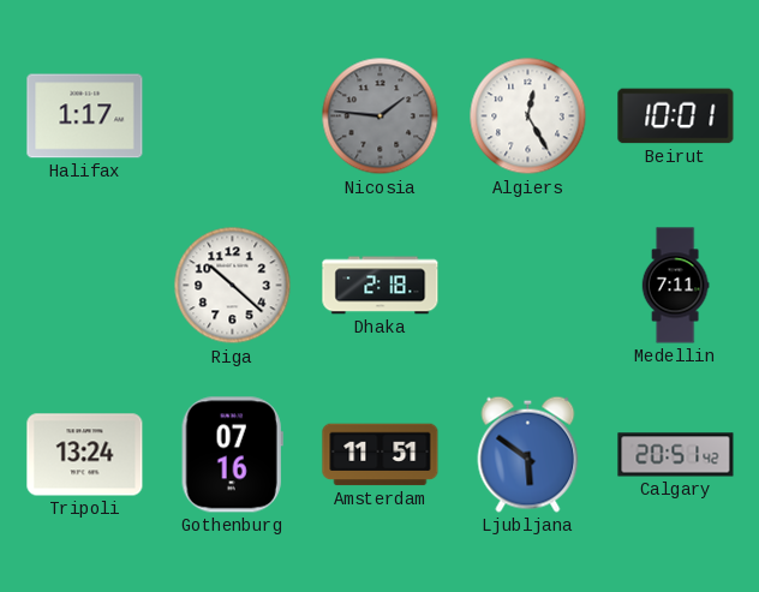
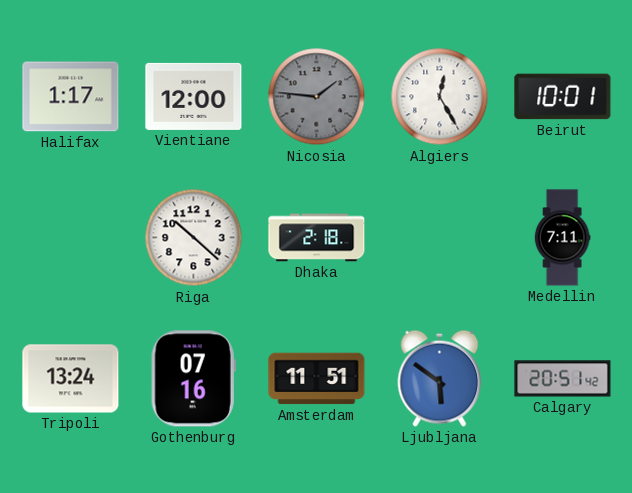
Vientiane: none -> 12:00 (194, 96)
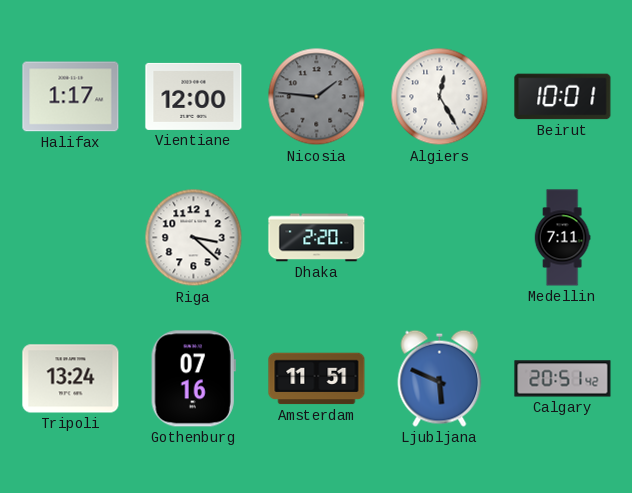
Riga: 10:22 -> 3:22 (194, 238)
Dhaka: 2:18 -> 2:20 (317, 238)
Ljubljana: 5:51 -> 5:49 (440, 378)
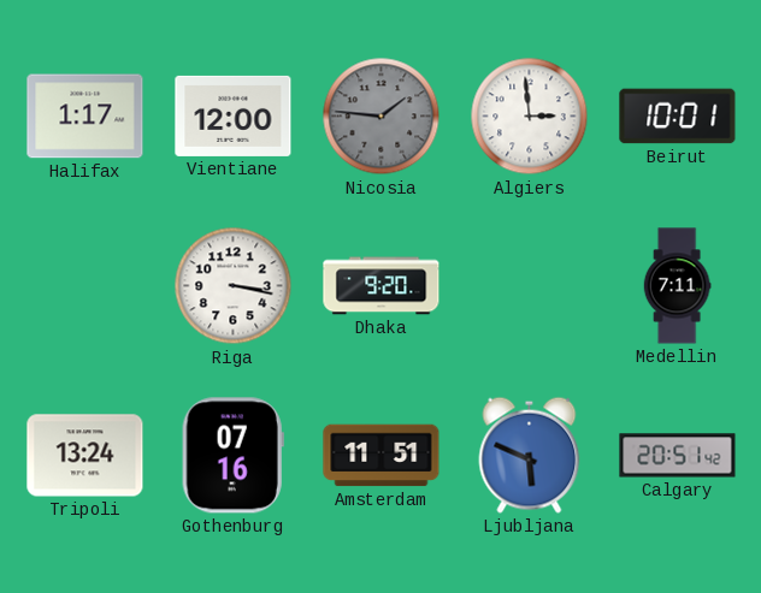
Algiers: 12:25 -> 2:59 (530, 117)
Riga: 3:22 -> 3:17 (234, 286)
Dhaka: 2:20 -> 9:20 (382, 286)
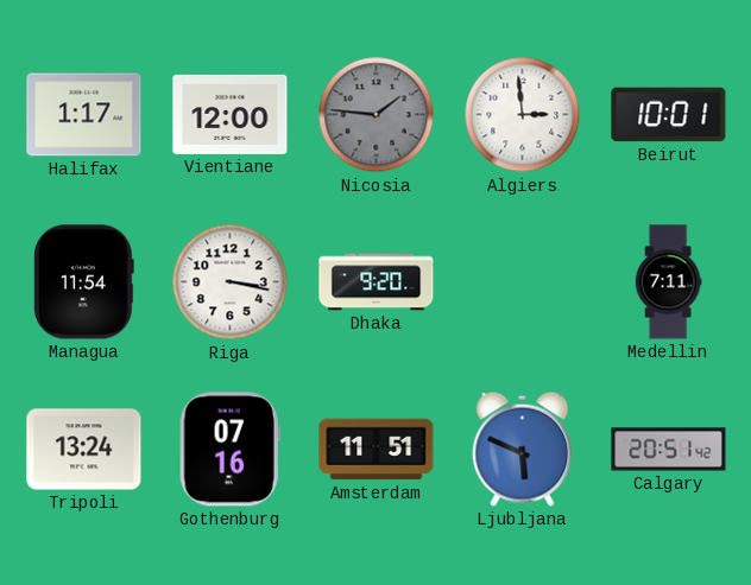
Managua: none -> 11:54 (83, 282)
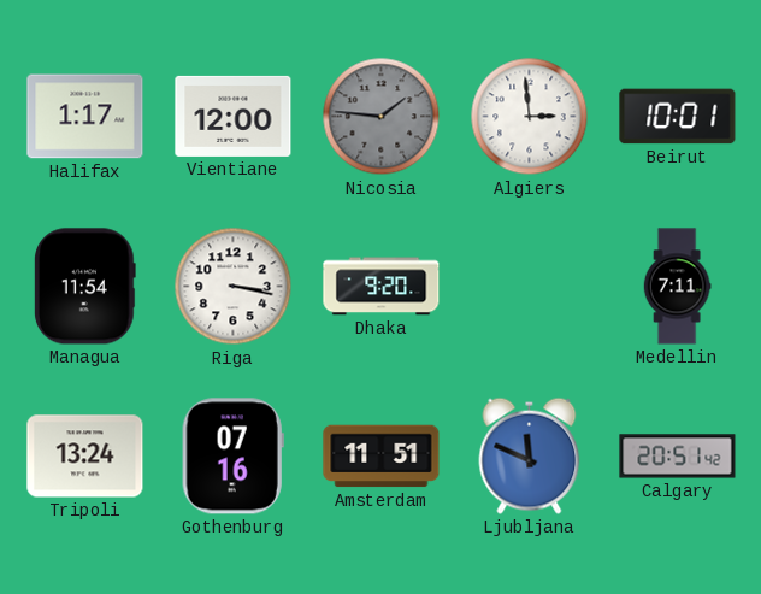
Ljubljana: 5:49 -> 11:49 (530, 455)
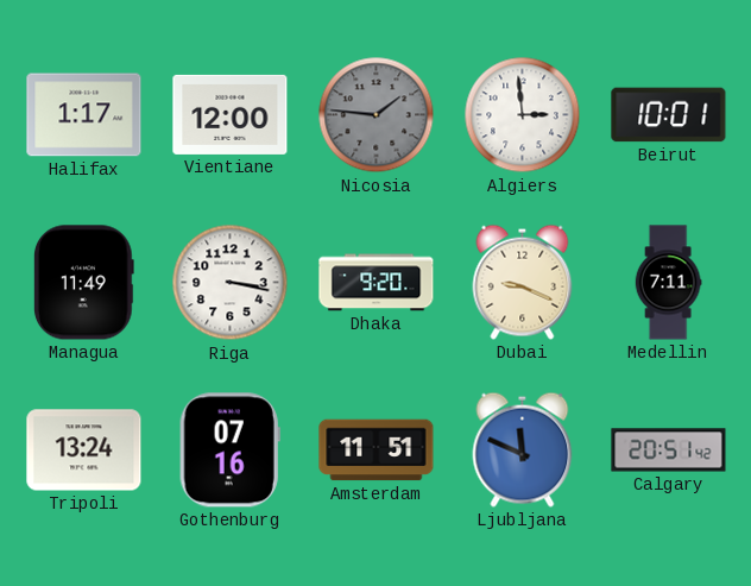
Managua: 11:54 -> 11:49 (83, 283)
Dubai: none -> 9:19 (523, 282)
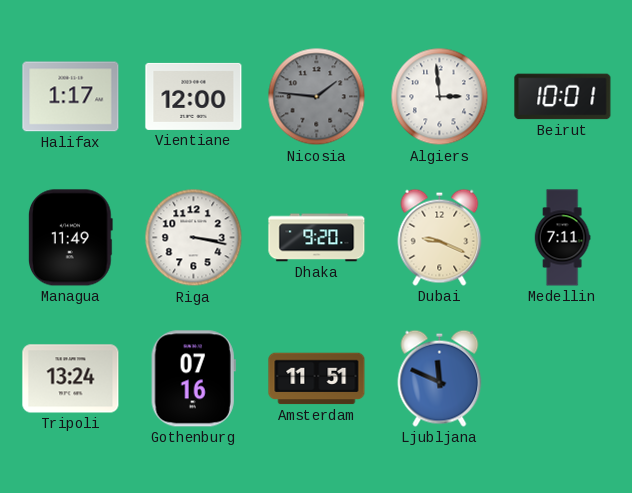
Calgary: 20:51 -> none (669, 450)
